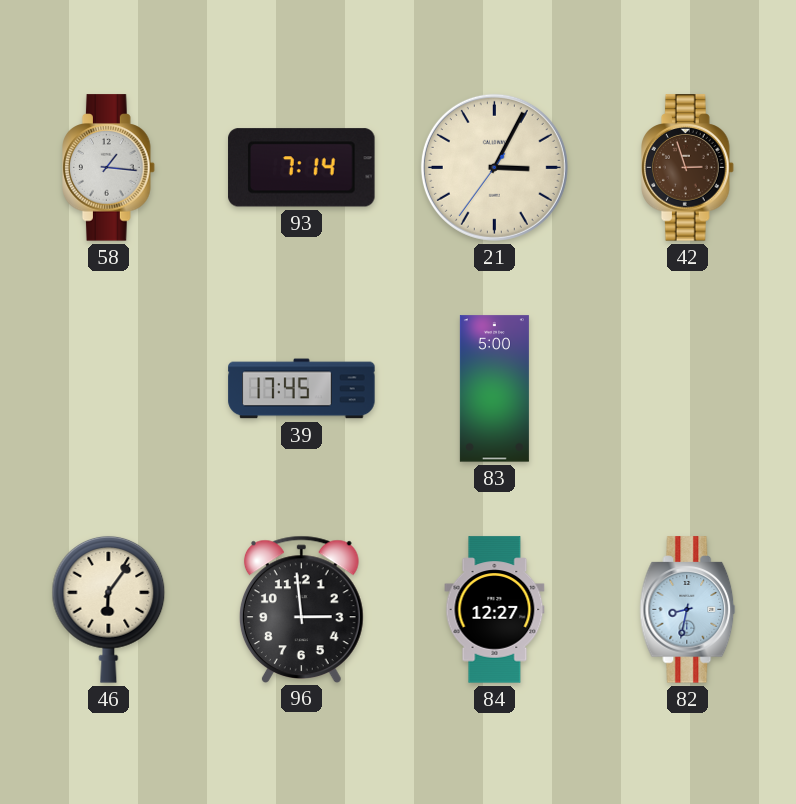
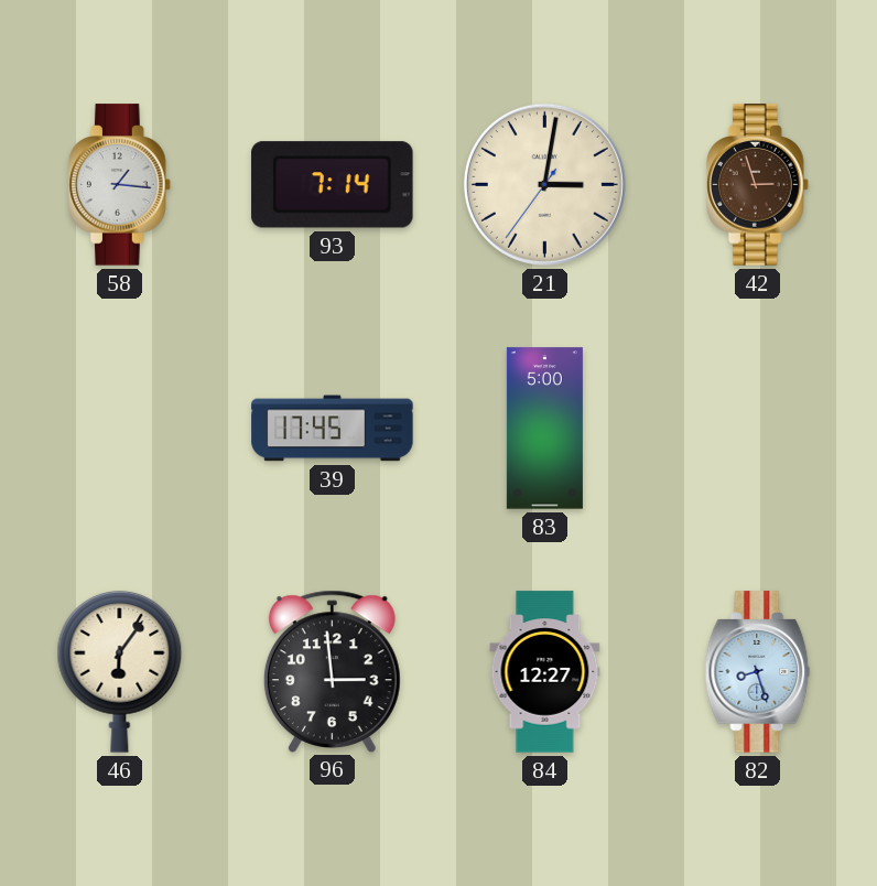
21: 3:04 -> 3:01 (544, 184)
82: 8:32 -> 8:27 (758, 672)
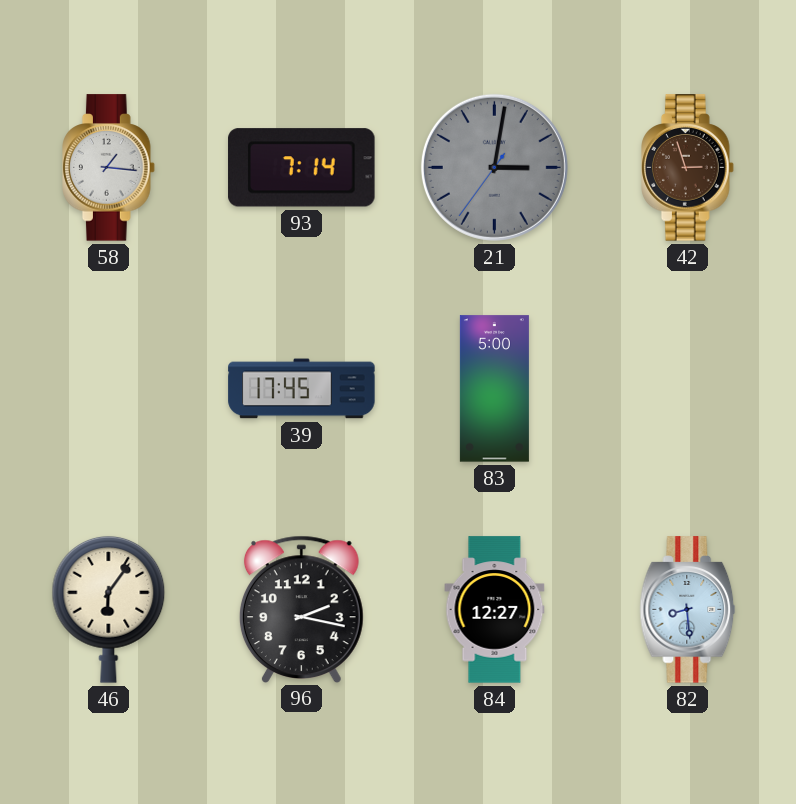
21 dial: cream -> grey (494, 167)
96: 2:59 -> 2:17 (301, 609)
82: 8:27 -> 8:29 (688, 610)
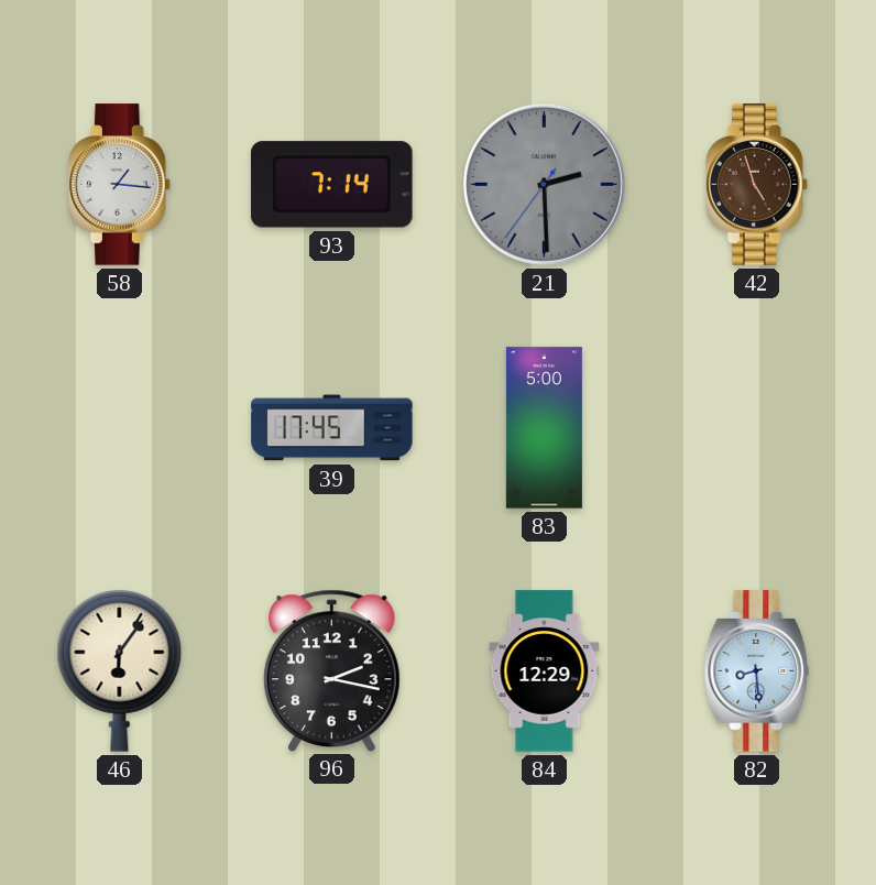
21: 3:01 -> 2:29 (544, 184)
42: 2:57 -> 4:57 (757, 185)
84: 12:27 -> 12:29 (545, 671)
